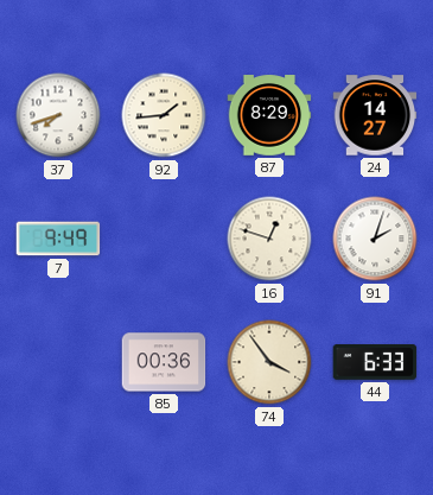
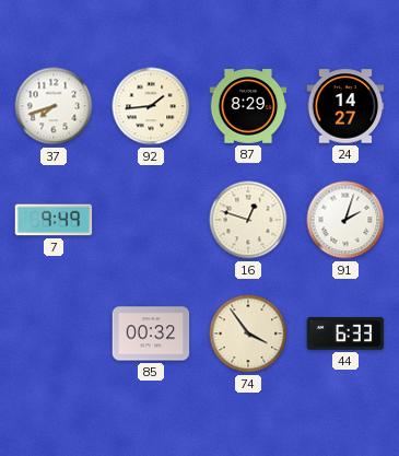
85: 00:36 -> 00:32 (151, 334)
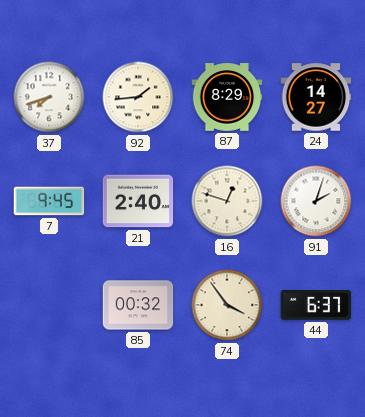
7: 9:49 -> 9:45 (49, 201)
21: none -> 2:40 (138, 201)
44: 6:33 -> 6:37 (316, 306)
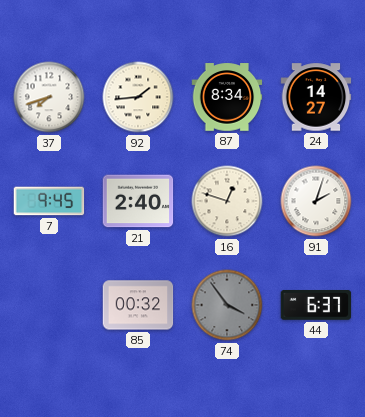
87: 8:29 -> 8:34 (227, 97)
74 dial: cream -> grey (227, 305)
